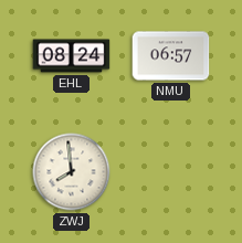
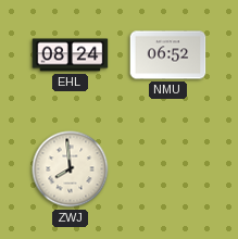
NMU: 06:57 -> 06:52 (168, 55)
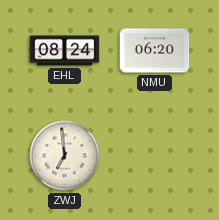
NMU: 06:52 -> 06:20 (155, 51)
ZWJ: 7:59 -> 6:59 (65, 156)
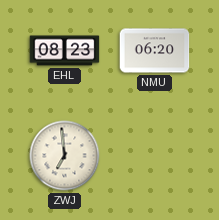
EHL: 08:24 -> 08:23 (65, 51)
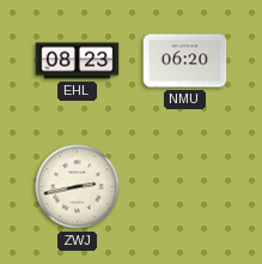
ZWJ: 6:59 -> 2:43 (78, 187)
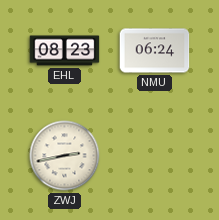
NMU: 06:20 -> 06:24 (155, 51)
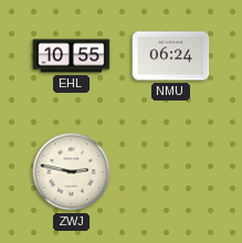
EHL: 08:23 -> 10:55 (72, 56)
ZWJ: 2:43 -> 2:47 (72, 172)
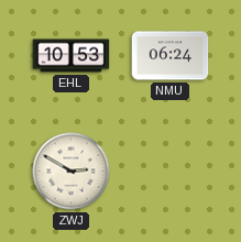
EHL: 10:55 -> 10:53 (72, 56)
ZWJ: 2:47 -> 2:50 (72, 172)
